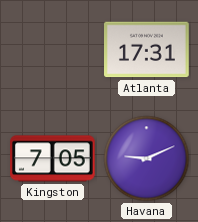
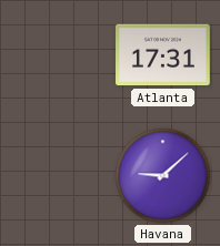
Kingston: 7:05 -> none (53, 159)
Havana: 9:11 -> 9:08 (163, 176)
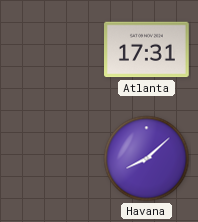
Havana: 9:08 -> 8:08 (147, 159)
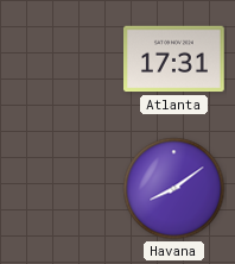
Havana: 8:08 -> 8:09 (174, 189)
